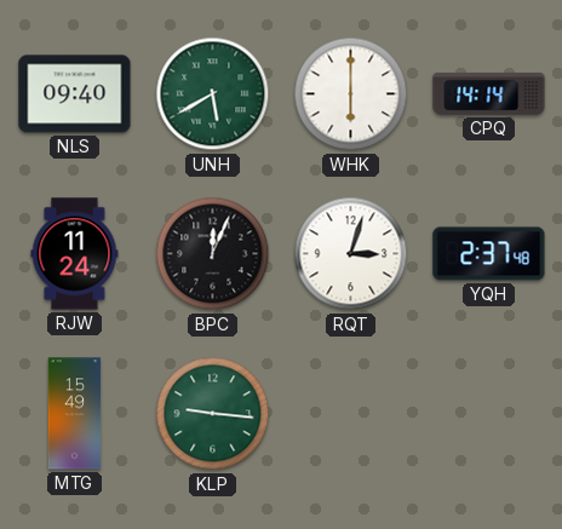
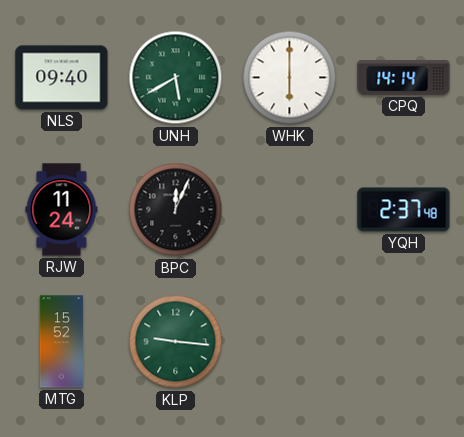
RQT: 3:03 -> none (351, 254)
MTG: 15:49 -> 15:52 (62, 342)
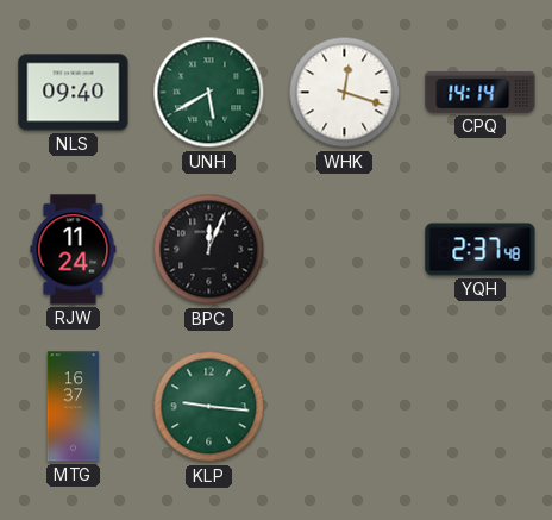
WHK: 6:00 -> 12:18 (345, 93)
MTG: 15:52 -> 16:37 (74, 407)
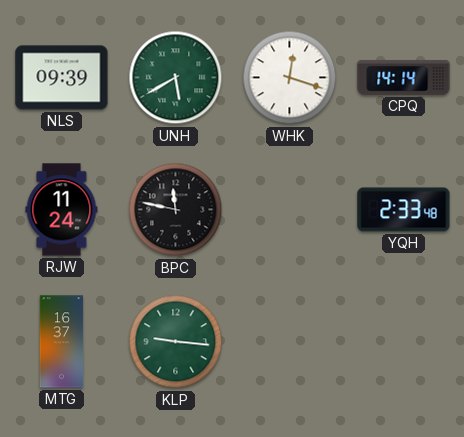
NLS: 09:40 -> 09:39 (62, 78)
BPC: 12:04 -> 11:47 (176, 210)
YQH: 2:37 -> 2:33 (404, 210)
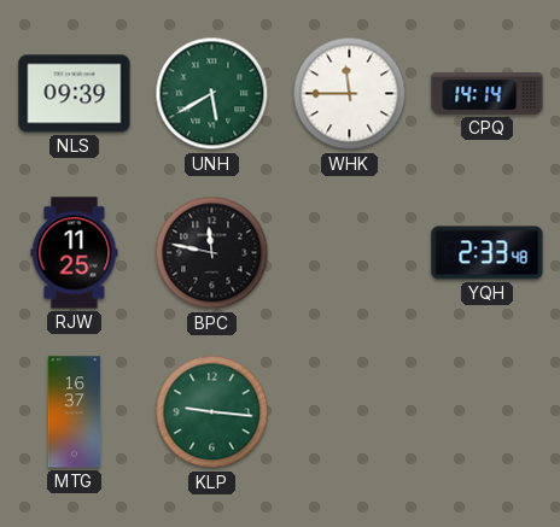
WHK: 12:18 -> 11:45 (350, 94)
RJW: 11:24 -> 11:25 (75, 253)
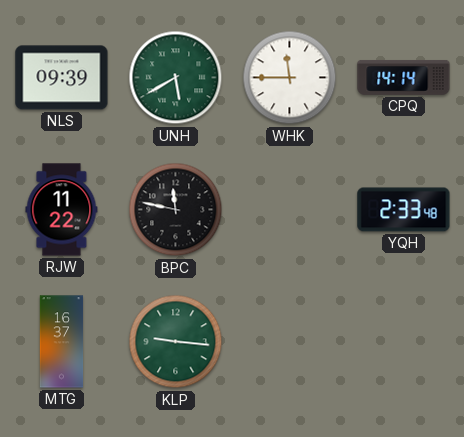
RJW: 11:25 -> 11:22 (62, 210)
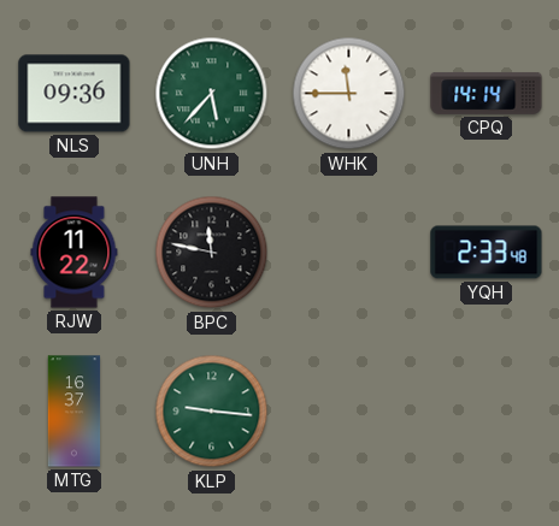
NLS: 09:39 -> 09:36 (75, 94)
UNH: 5:40 -> 5:37 (212, 94)
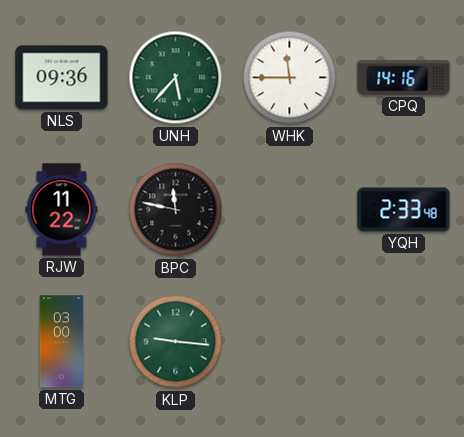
CPQ: 14:14 -> 14:16 (404, 77)
MTG: 16:37 -> 03:00 (62, 342)
